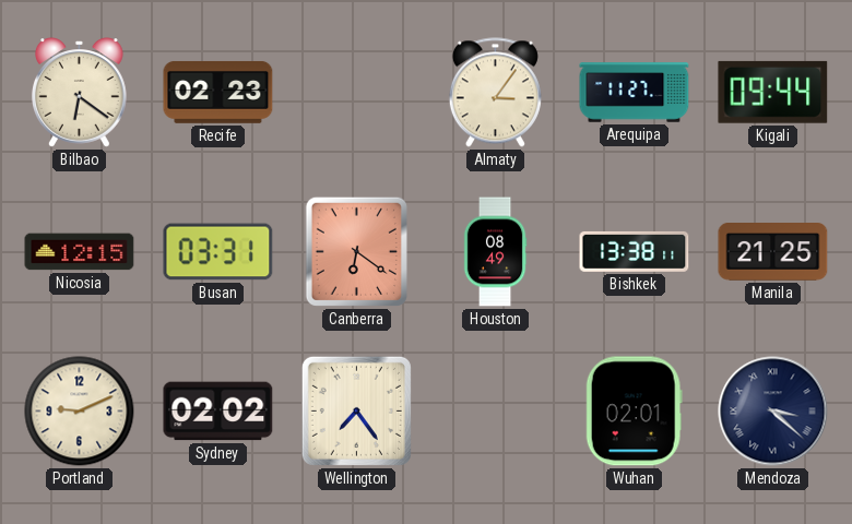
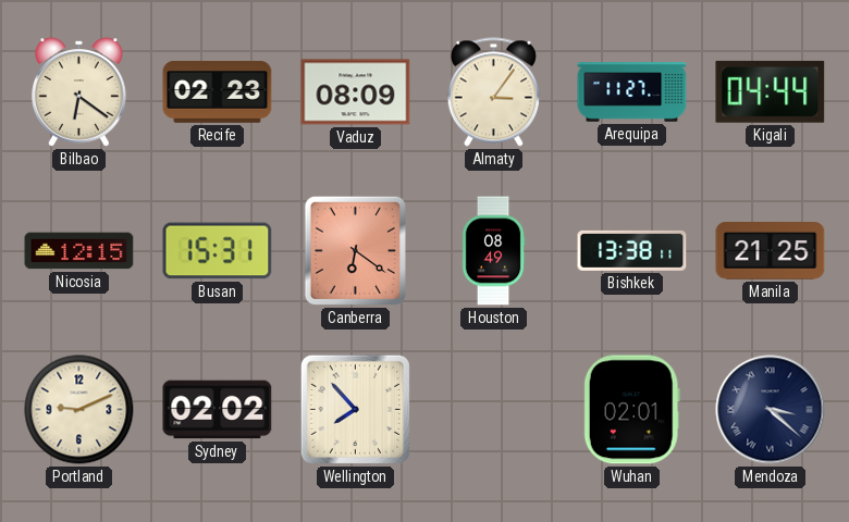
Vaduz: none -> 08:09 (356, 92)
Kigali: 09:44 -> 04:44 (771, 91)
Busan: 03:31 -> 15:31 (218, 251)
Wellington: 7:24 -> 7:53 (355, 409)
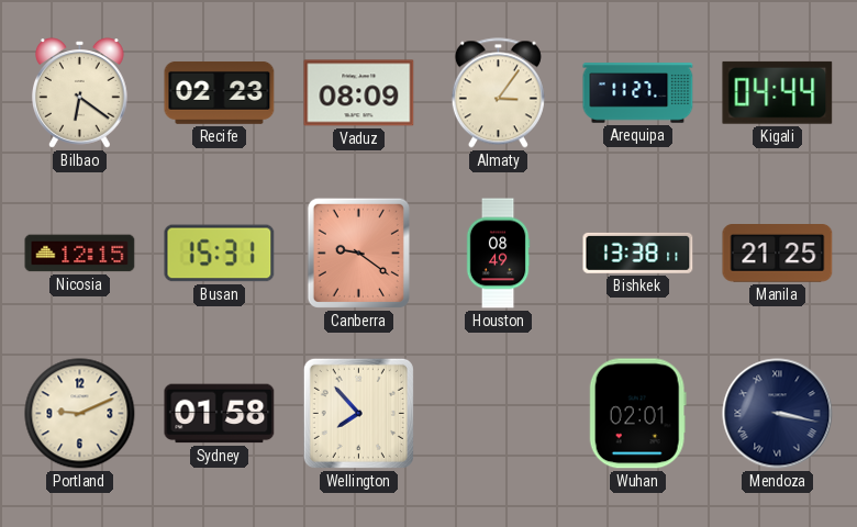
Canberra: 6:21 -> 9:21 (358, 253)
Sydney: 02:02 -> 01:58 (220, 414)
Mendoza: 3:22 -> 3:17 (778, 414)
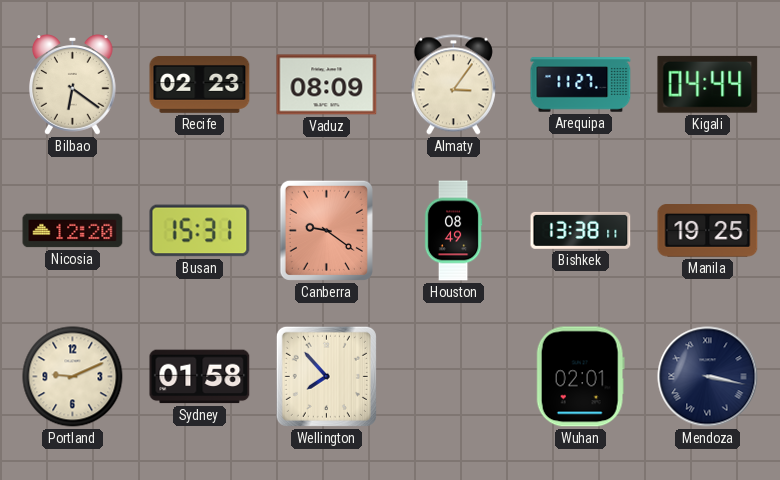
Nicosia: 12:15 -> 12:20 (73, 231)
Manila: 21:25 -> 19:25 (708, 231)
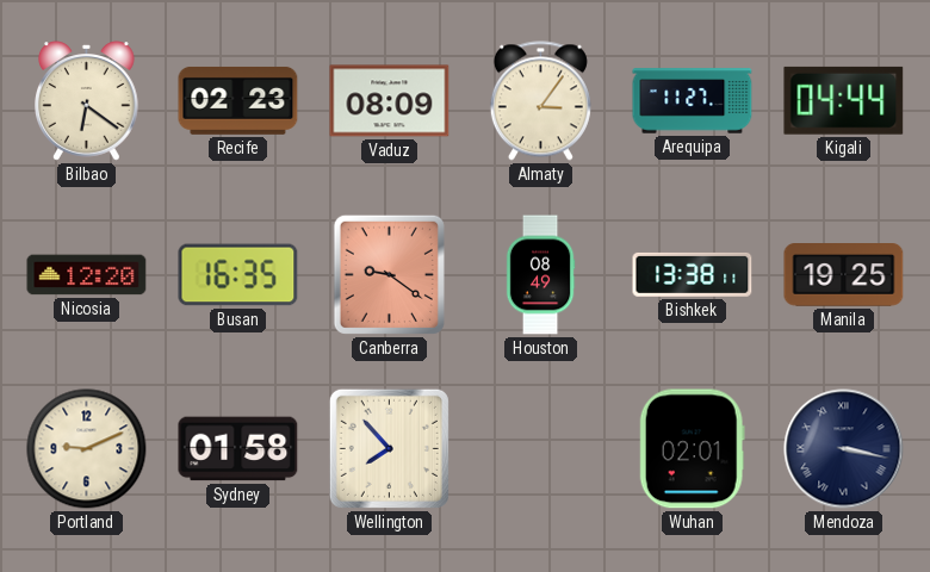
Busan: 15:31 -> 16:35 (238, 275)
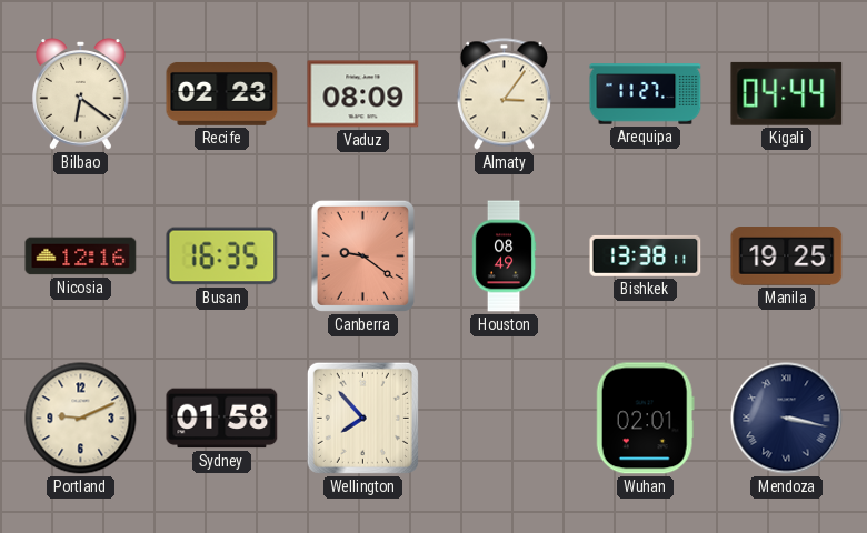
Nicosia: 12:20 -> 12:16 (81, 257)
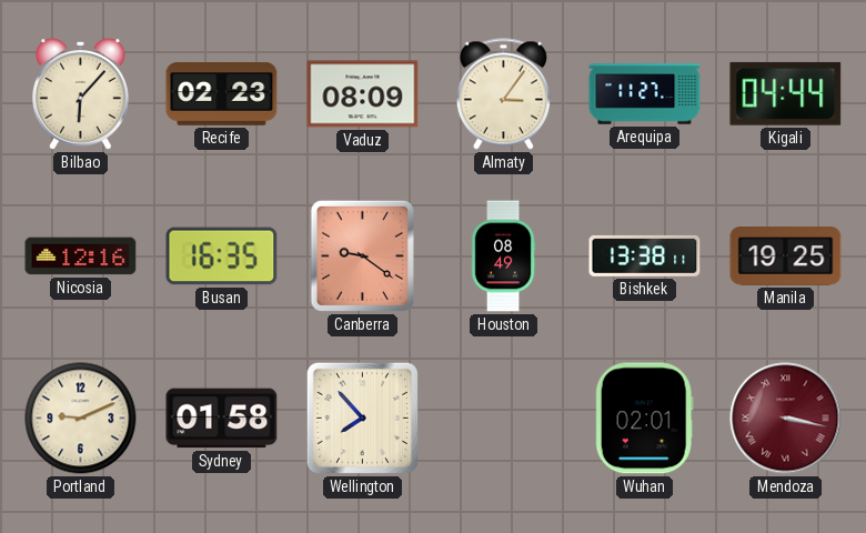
Bilbao: 6:21 -> 6:07 (81, 94)
Mendoza dial: navy -> burgundy (786, 419)
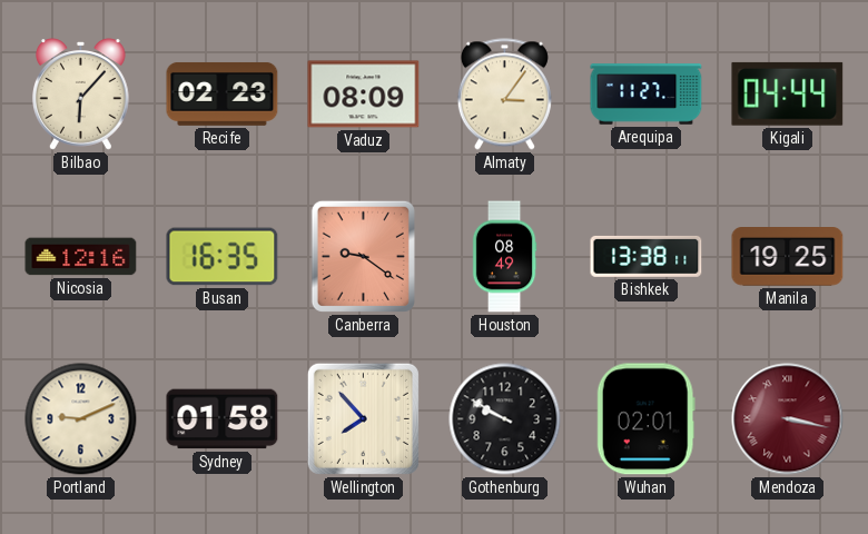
Gothenburg: none -> 9:50 (505, 419)
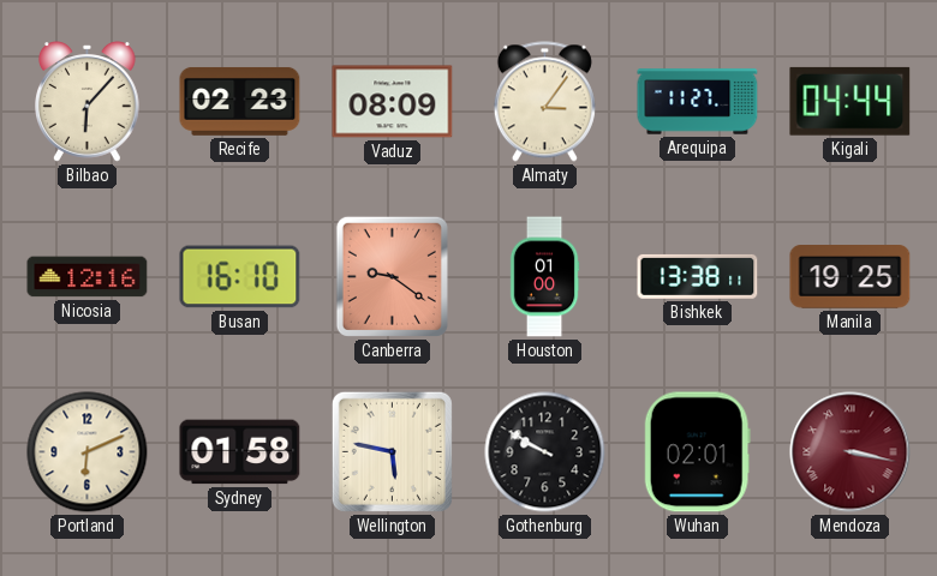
Busan: 16:35 -> 16:10 (240, 277)
Houston: 08:49 -> 01:00 (544, 277)
Portland: 9:11 -> 6:11 (88, 452)
Wellington: 7:53 -> 5:47 (392, 451)
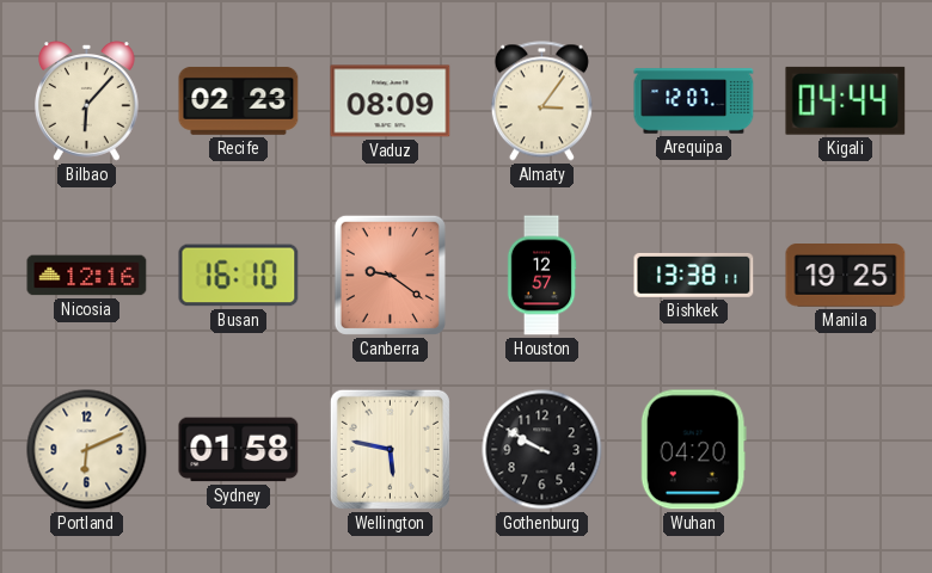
Arequipa: 11:27 -> 12:07 (694, 101)
Houston: 01:00 -> 12:57 (541, 276)
Wuhan: 02:01 -> 04:20 (693, 450)
Mendoza: 3:17 -> none (851, 452)
